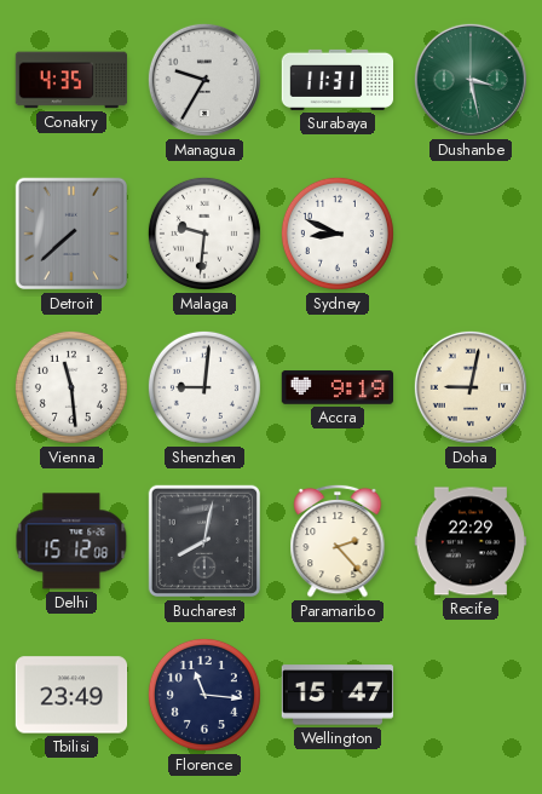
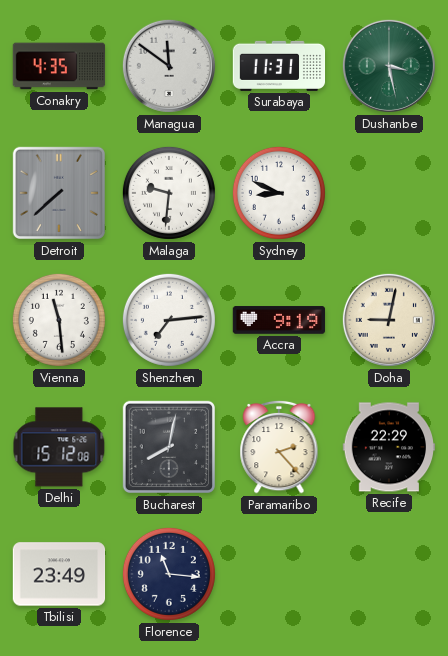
Managua: 9:35 -> 11:51 (169, 66)
Shenzhen: 9:01 -> 7:14 (169, 320)
Wellington: 15:47 -> none (336, 695)
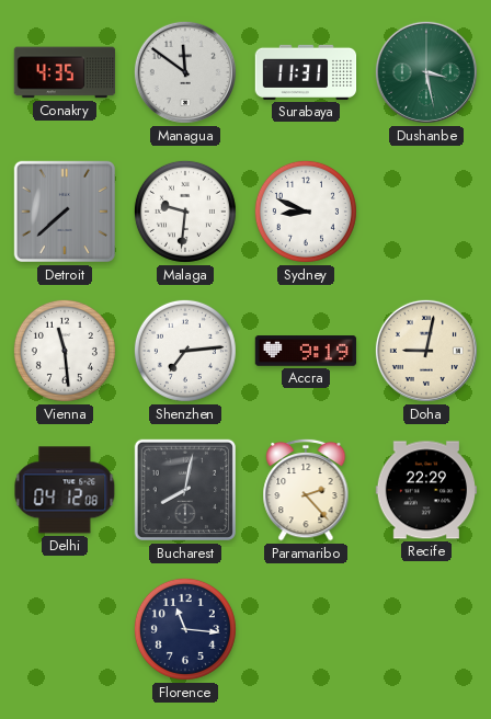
Delhi: 15:12 -> 04:12 (65, 490)
Tbilisi: 23:49 -> none (59, 574)
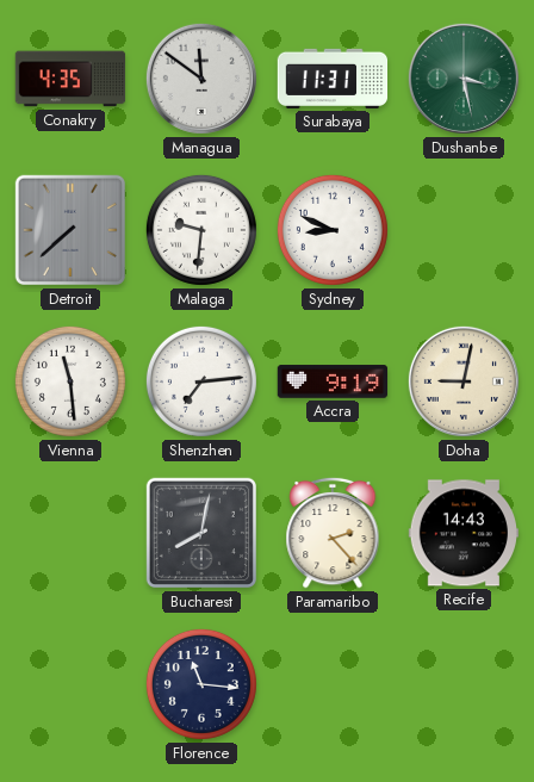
Delhi: 04:12 -> none (65, 490)
Recife: 22:29 -> 14:43 (464, 533)
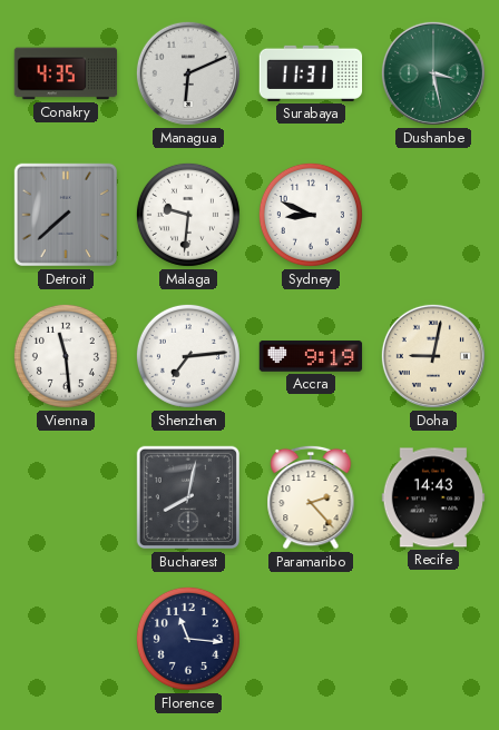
Managua: 11:51 -> 6:11 (188, 73)
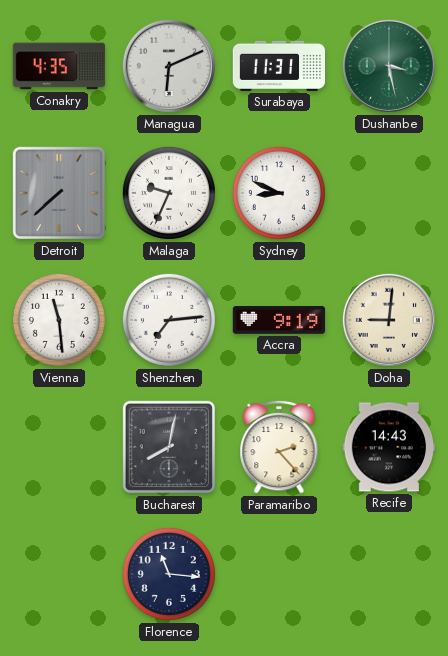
Malaga: 9:31 -> 9:34 (169, 193)
Doha: 9:02 -> 9:01 (389, 320)
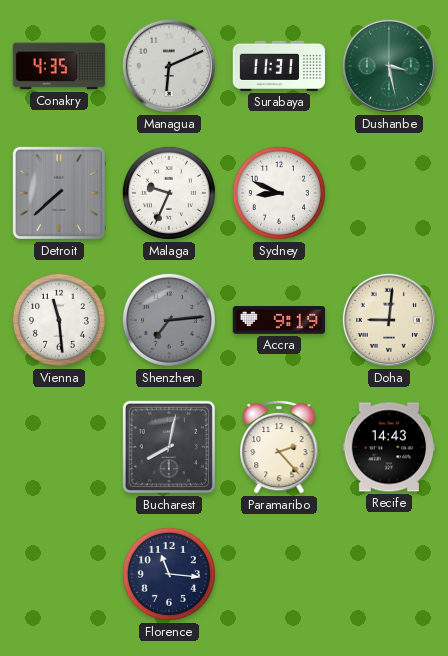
Shenzhen dial: white -> grey (169, 320)
